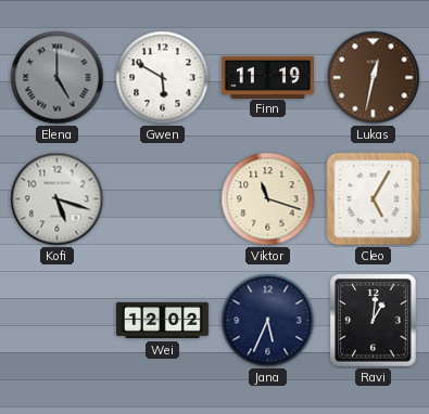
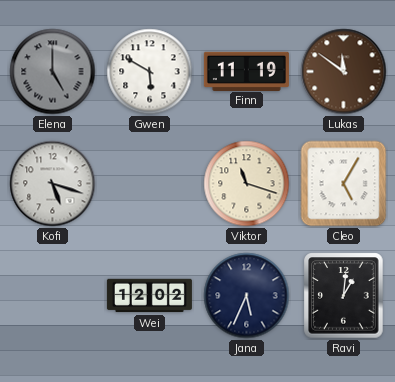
Lukas: 12:32 -> 11:51 (344, 72)
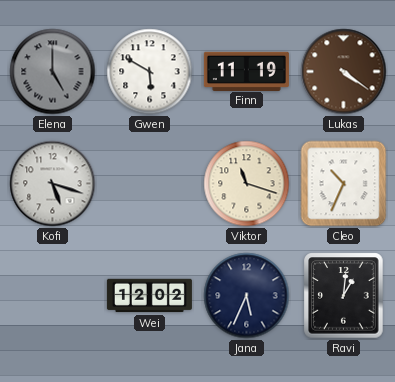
Lukas: 11:51 -> 4:21 (344, 72)
Cleo: 5:05 -> 10:34 (344, 184)
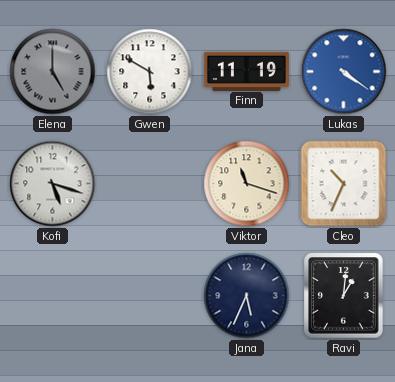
Lukas dial: brown -> blue (344, 72)
Wei: 12:02 -> none (149, 296)
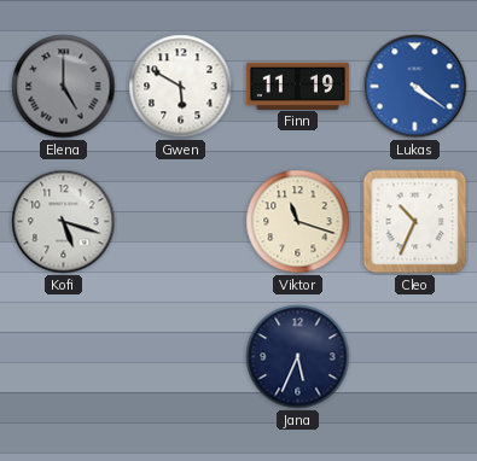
Ravi: 1:01 -> none (344, 296)
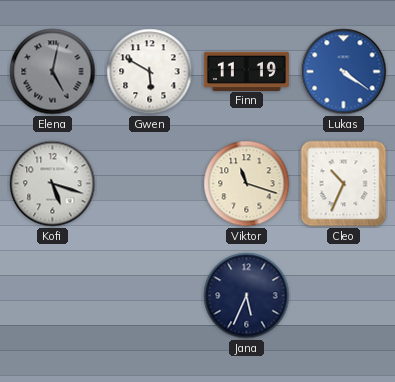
Elena: 5:00 -> 5:02 (53, 72)
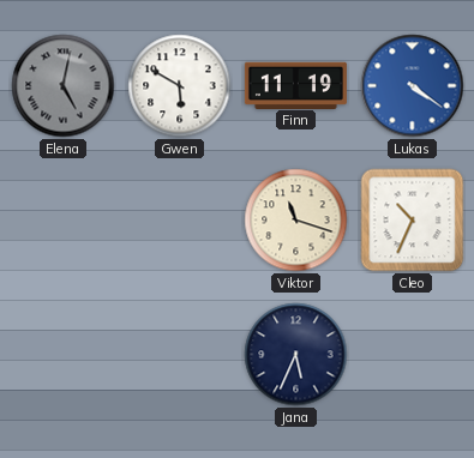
Kofi: 5:18 -> none (53, 184)
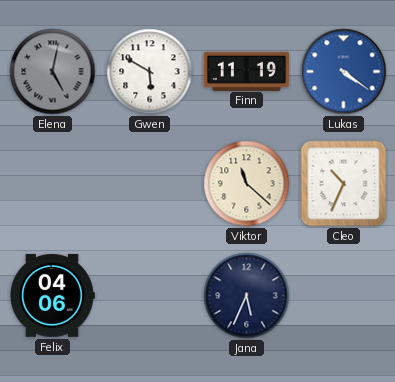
Viktor: 11:18 -> 11:22 (247, 184)
Felix: none -> 04:06 (52, 296)
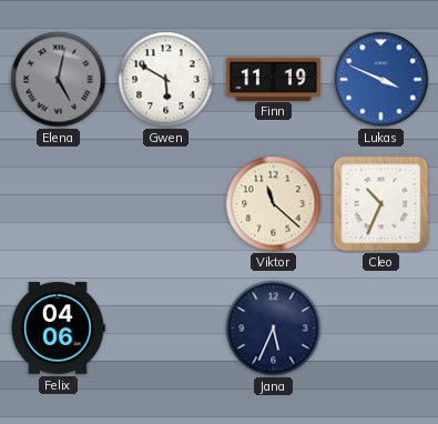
Lukas: 4:21 -> 3:49 (381, 80)
